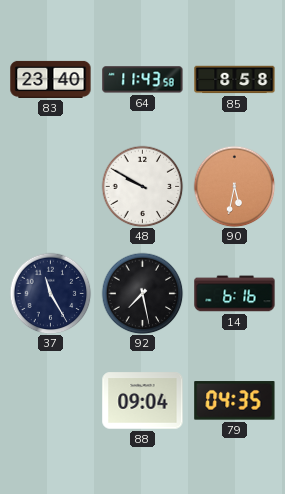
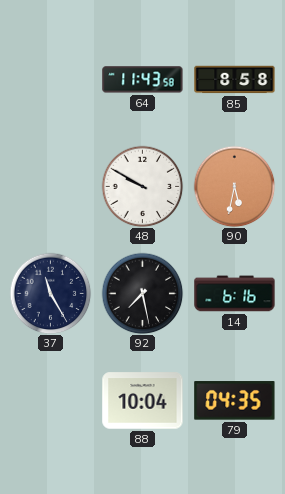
83: 23:40 -> none (51, 79)
88: 09:04 -> 10:04 (143, 401)
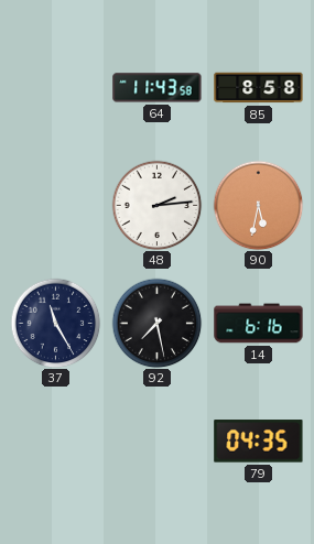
48: 9:50 -> 2:14 (156, 205)
88: 10:04 -> none (143, 401)
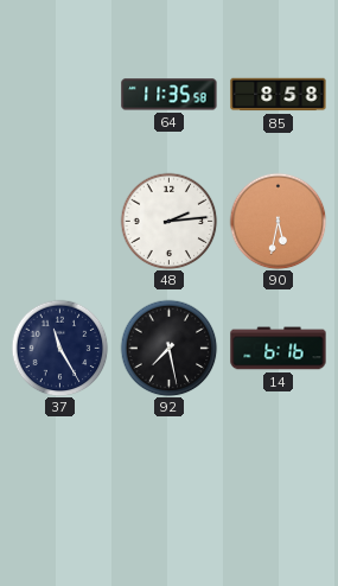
64: 11:43 -> 11:35 (170, 95)
79: 04:35 -> none (259, 442)
